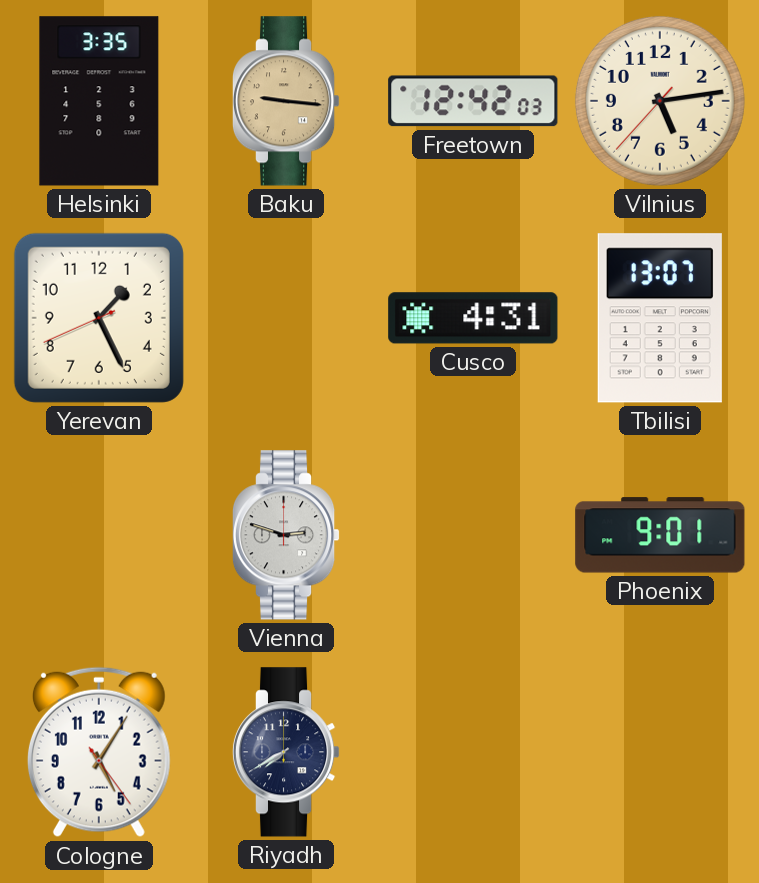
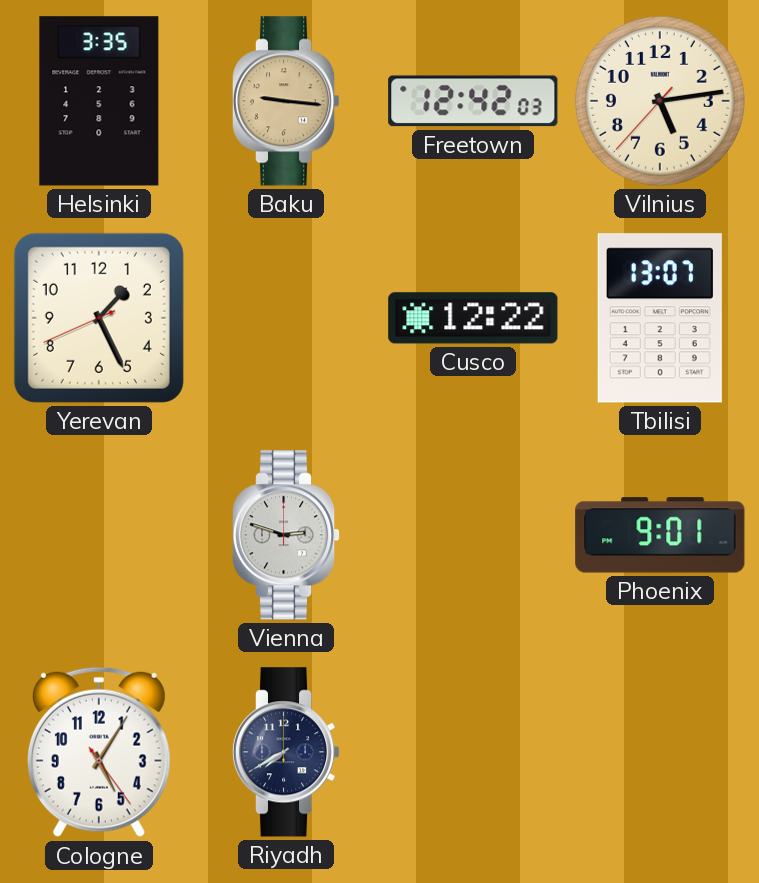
Cusco: 4:31 -> 12:22 (473, 318)
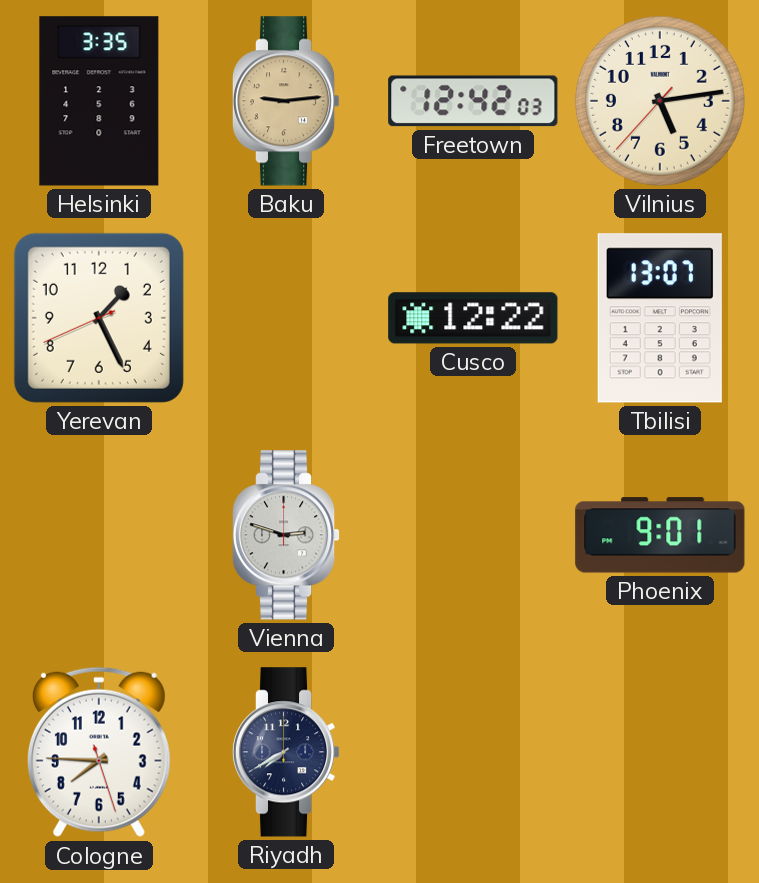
Baku: 9:16 -> 9:14 (286, 101)
Cologne: 5:05 -> 7:45 (99, 752)
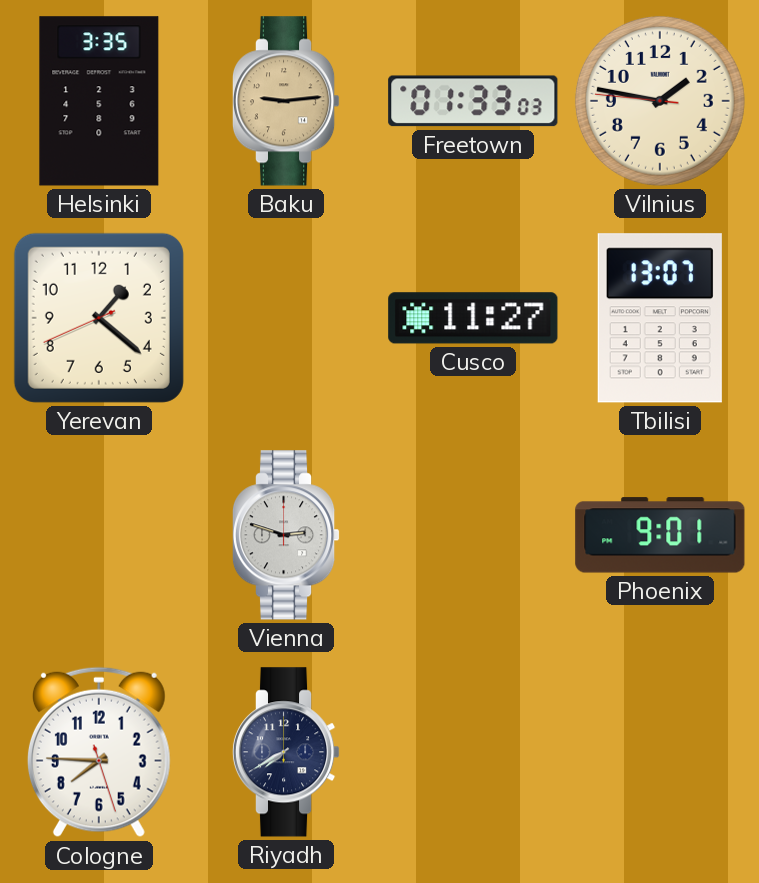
Freetown: 12:42 -> 01:33 (473, 101)
Vilnius: 5:13 -> 1:46 (660, 101)
Yerevan: 1:25 -> 1:21 (99, 318)
Cusco: 12:22 -> 11:27 (473, 318)
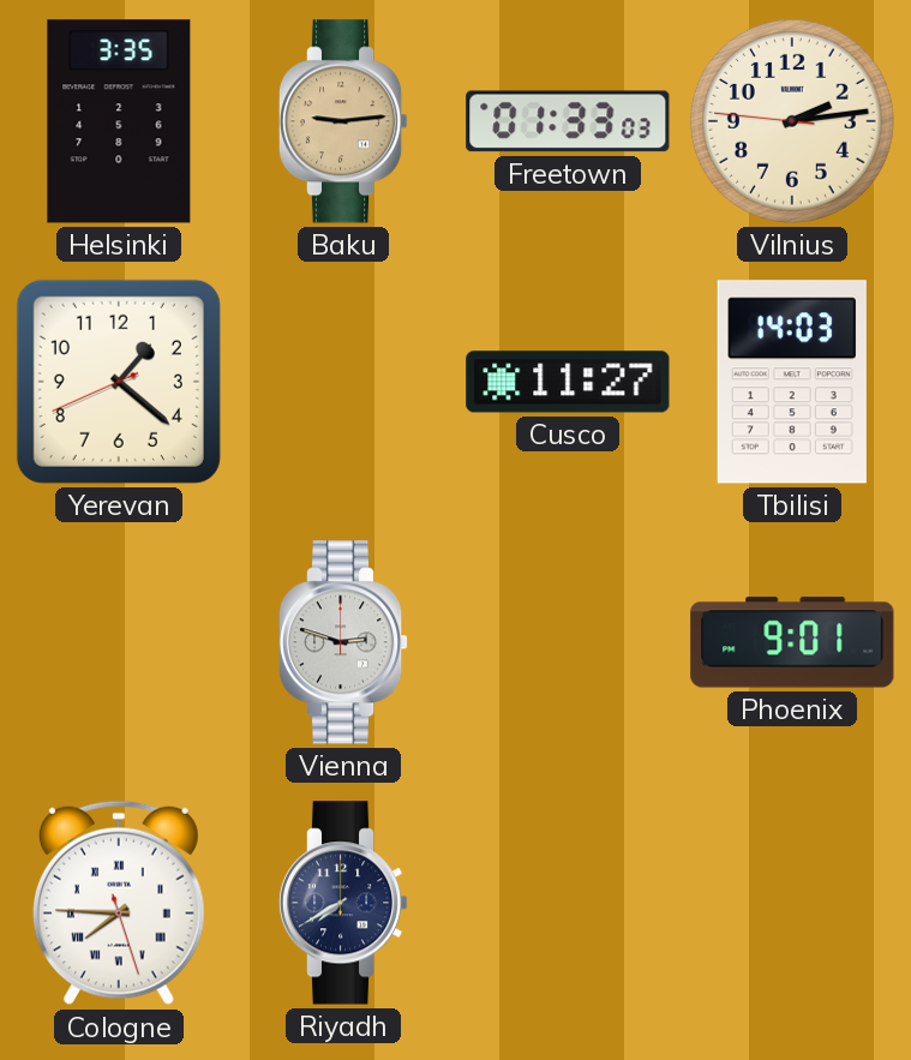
Vilnius: 1:46 -> 2:13 (792, 121)
Tbilisi: 13:07 -> 14:03 (792, 382)
Cologne numerals: Arabic -> Roman (119, 903)
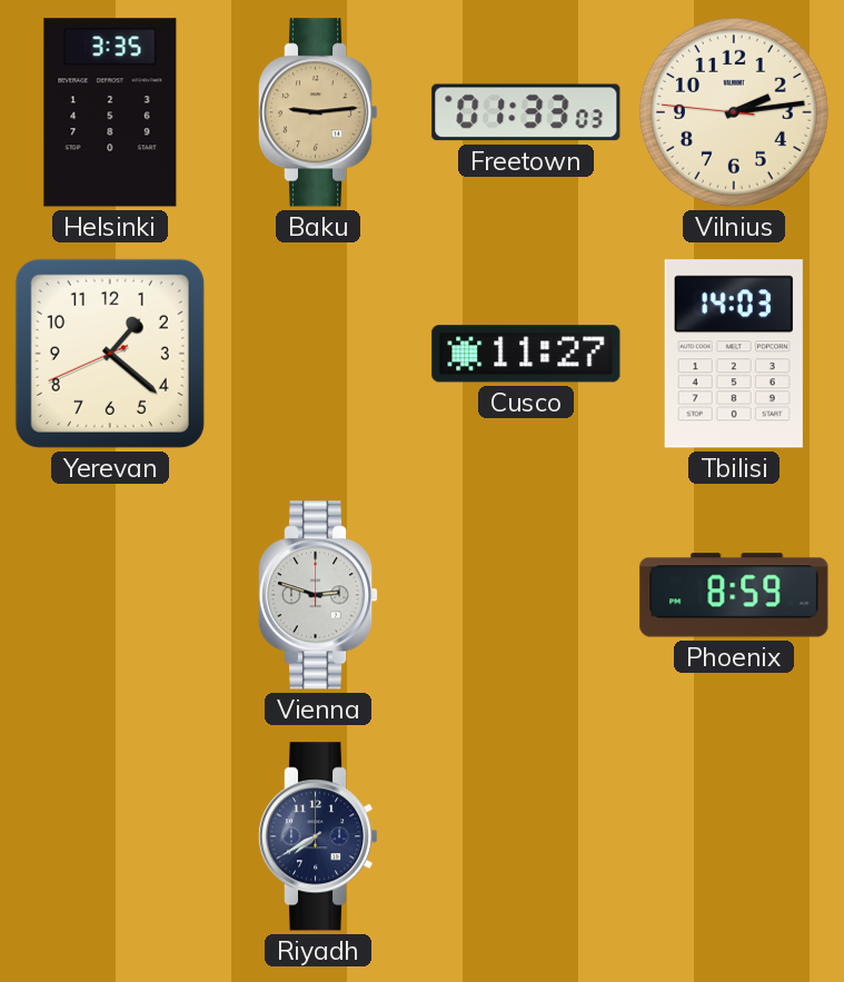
Phoenix: 9:01 -> 8:59 (734, 595)
Cologne: 7:45 -> none (119, 903)
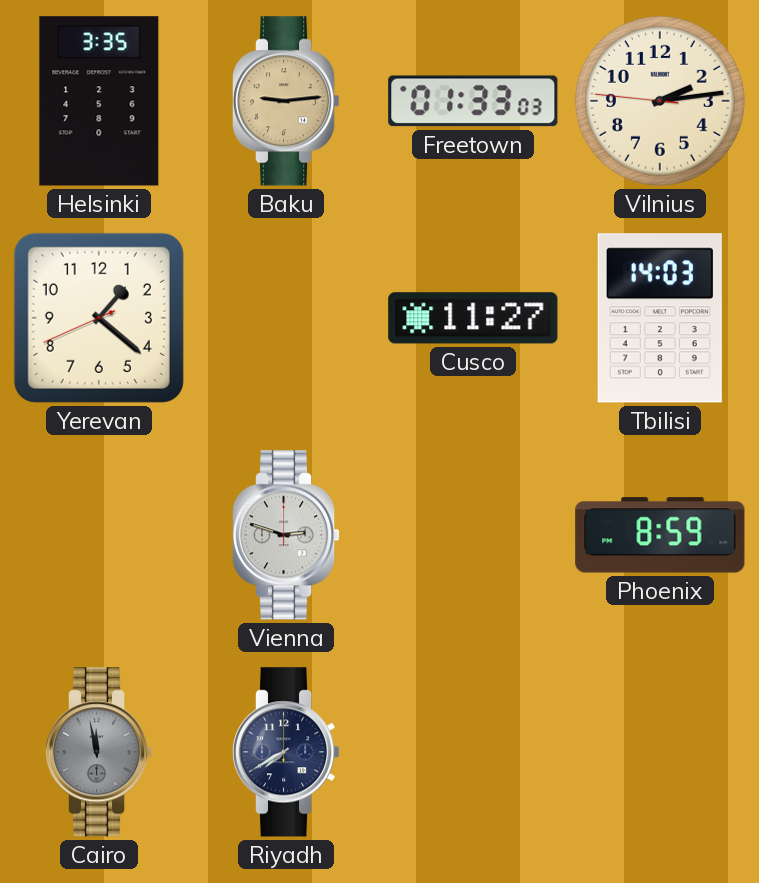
Cairo: none -> 11:58 (99, 752)
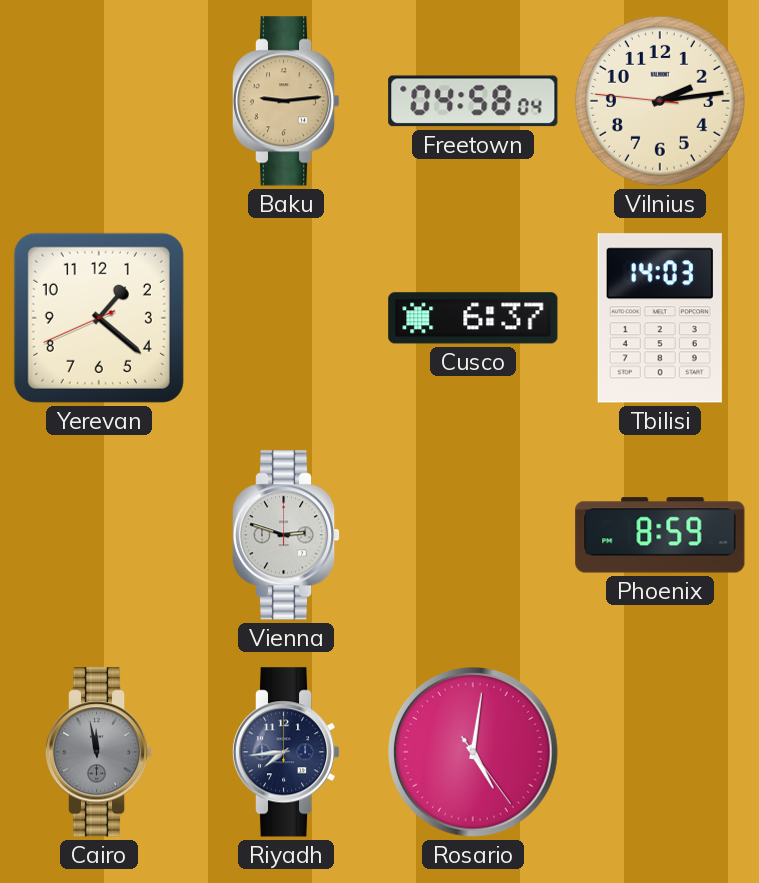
Helsinki: 3:35 -> none (99, 101)
Freetown: 01:33 -> 04:58 (473, 101)
Cusco: 11:27 -> 6:37 (473, 318)
Riyadh: 7:40 -> 7:44 (286, 752)
Rosario: none -> 5:01 (474, 753)
